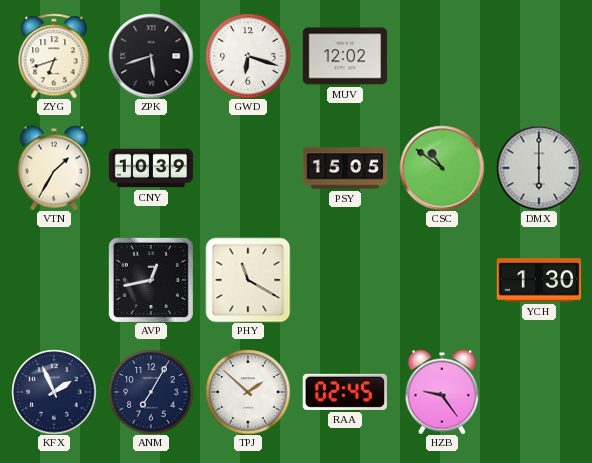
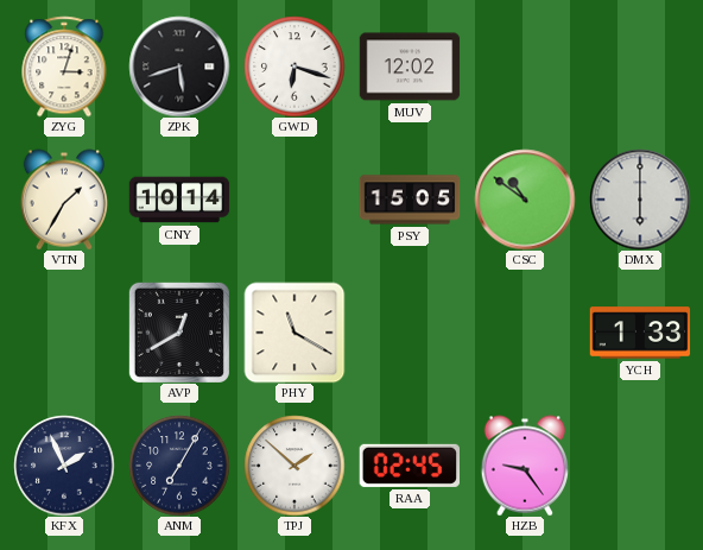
ZYG: 6:42 -> 3:03 (64, 67)
CNY: 10:39 -> 10:14 (179, 200)
AVP: 12:43 -> 12:40 (179, 333)
YCH: 1:30 -> 1:33 (640, 333)
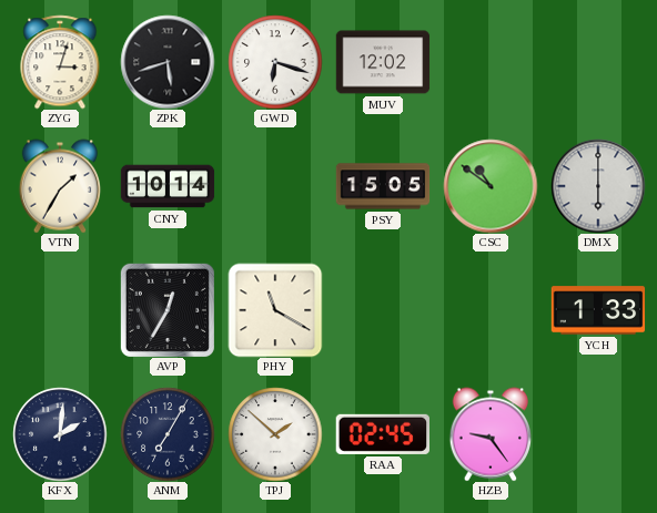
AVP: 12:40 -> 12:35 (168, 310)
KFX: 1:56 -> 2:01 (60, 434)
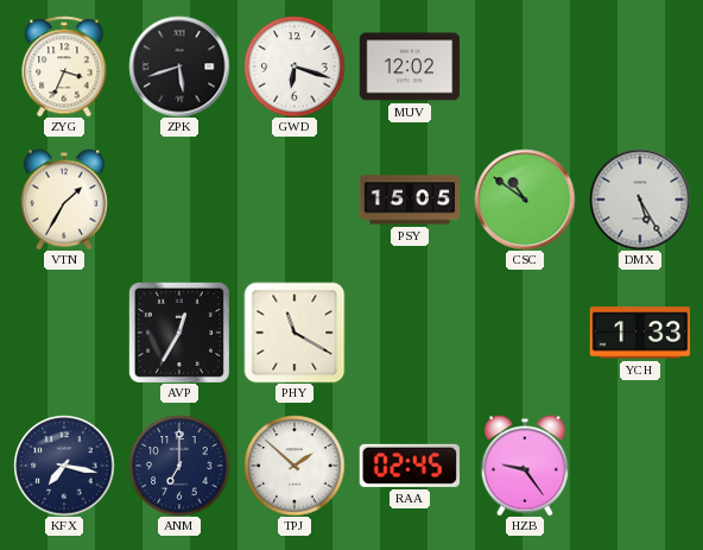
ZYG: 3:03 -> 3:34 (64, 67)
CNY: 10:14 -> none (168, 186)
DMX: 6:00 -> 5:25 (640, 200)
KFX: 2:01 -> 7:17 (64, 466)
ANM: 7:05 -> 7:00 (179, 466)
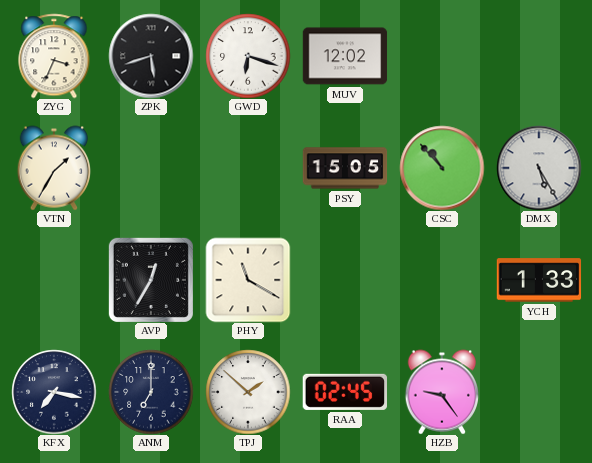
CSC: 10:51 -> 10:53 (442, 168)
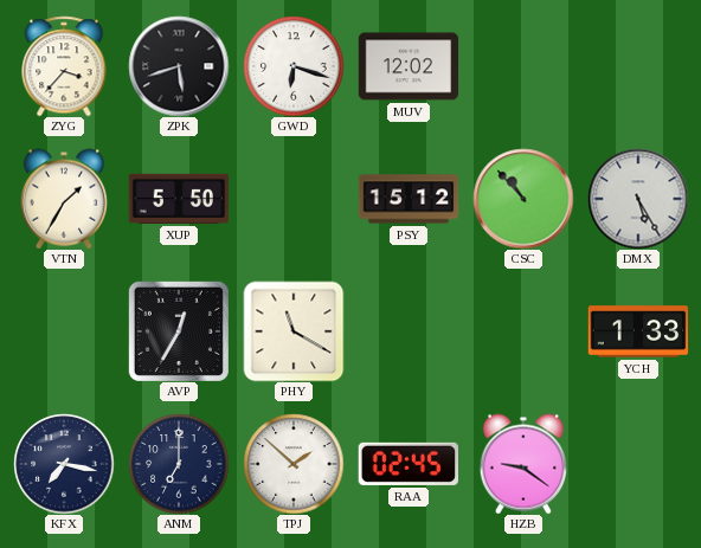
ZYG: 3:34 -> 3:37 (64, 66)
XUP: none -> 5:50 (179, 199)
PSY: 15:05 -> 15:12 (409, 199)
HZB: 9:24 -> 9:21 (522, 464)
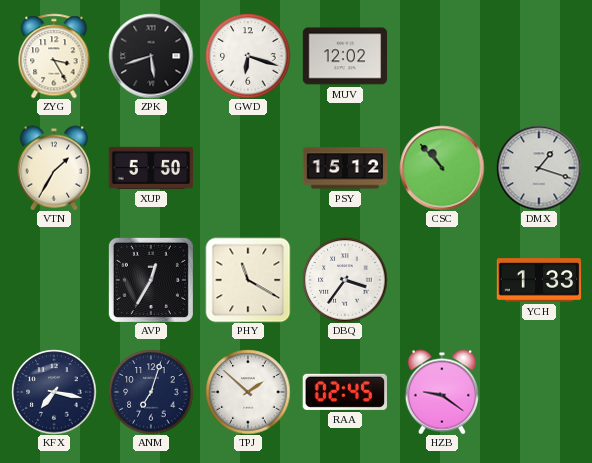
ZYG: 3:37 -> 3:25 (54, 56)
DMX: 5:25 -> 1:18 (539, 168)
DBQ: none -> 3:36 (345, 280)
ANM: 7:00 -> 7:03 (151, 392)
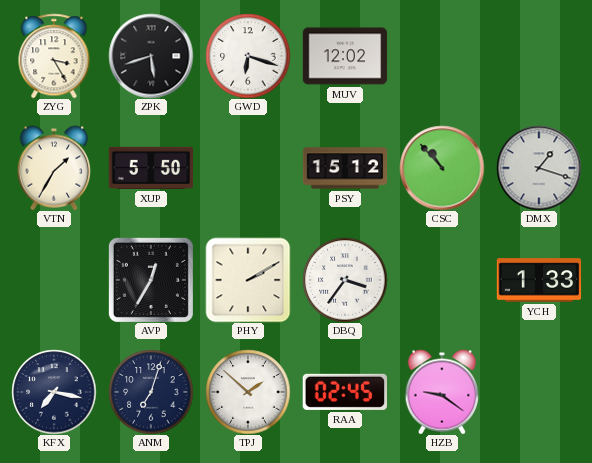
PHY: 11:20 -> 2:10 (248, 280)
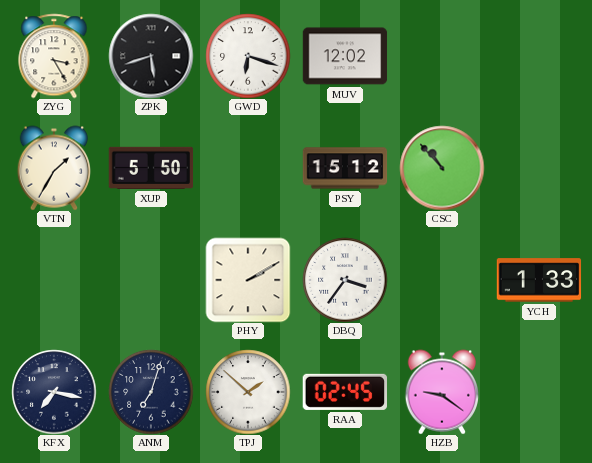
DMX: 1:18 -> none (539, 168)
AVP: 12:35 -> none (151, 280)
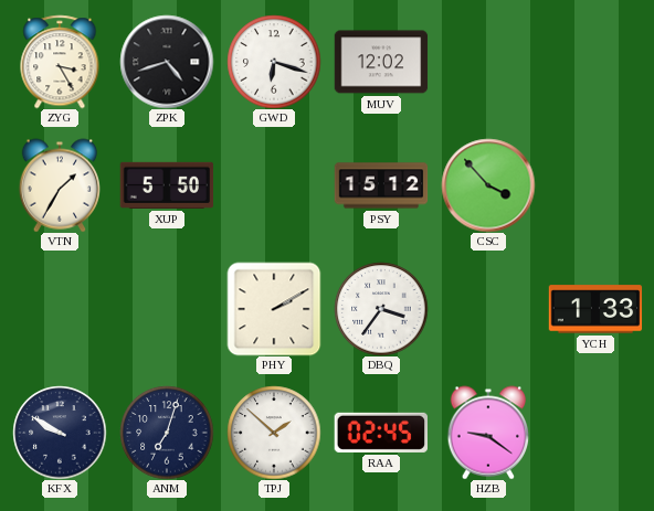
ZPK: 5:42 -> 4:42 (167, 62)
CSC: 10:53 -> 3:53 (488, 185)
KFX: 7:17 -> 9:50 (60, 433)
